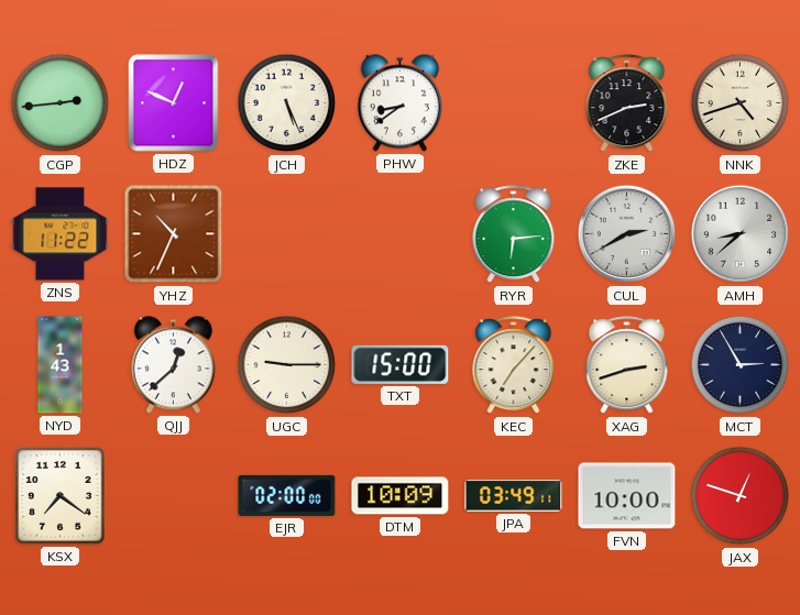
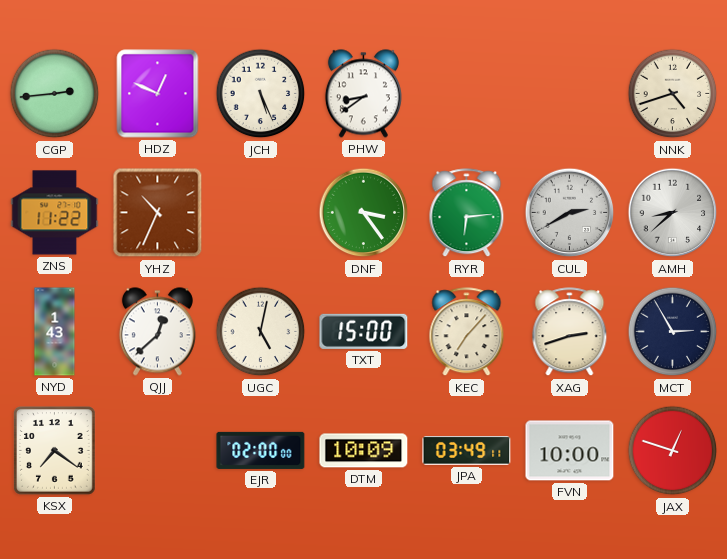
ZKE: 2:41 -> none (627, 103)
DNF: none -> 3:24 (364, 213)
UGC: 9:15 -> 5:02 (261, 332)
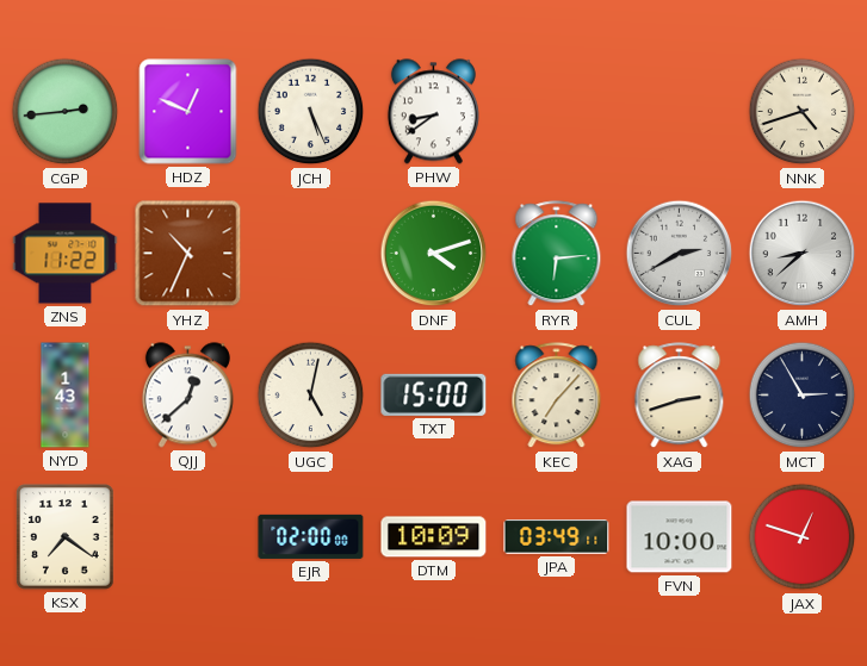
DNF: 3:24 -> 4:12 (434, 254)
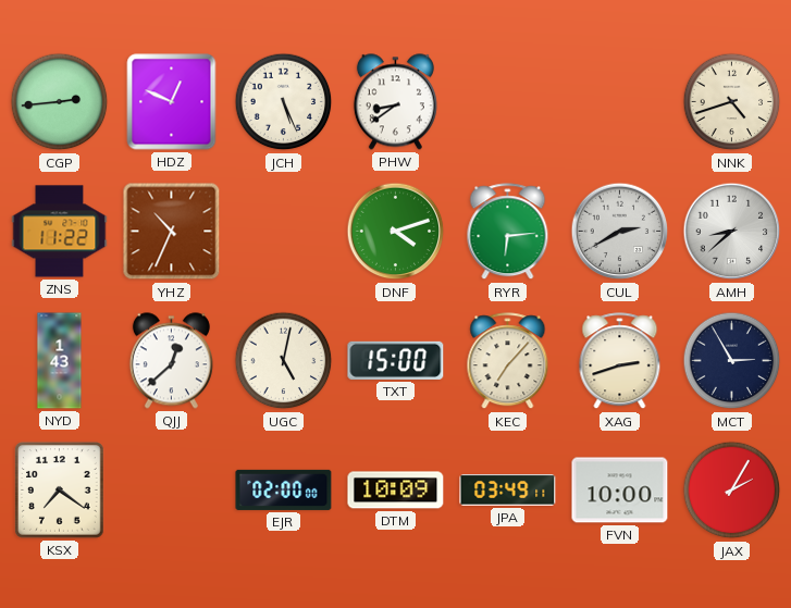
JAX: 12:48 -> 2:05 (732, 491)
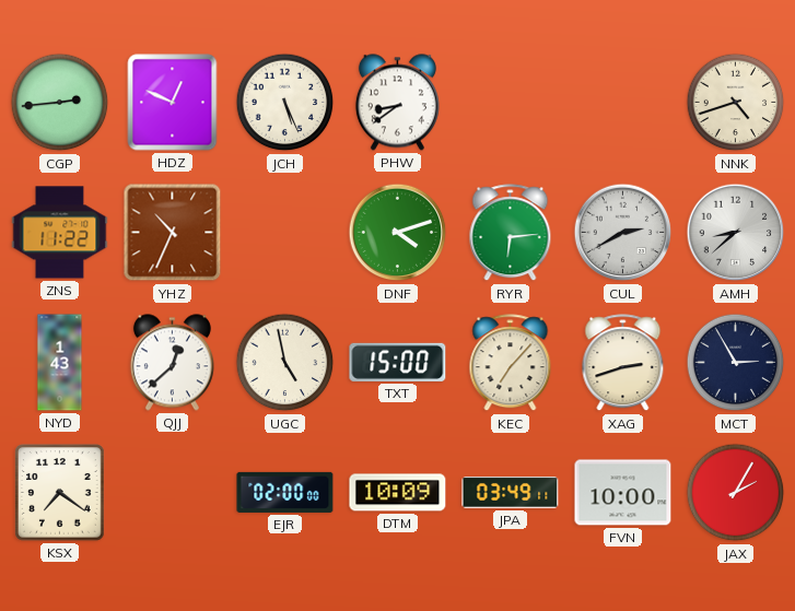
UGC: 5:02 -> 4:58 (285, 363)
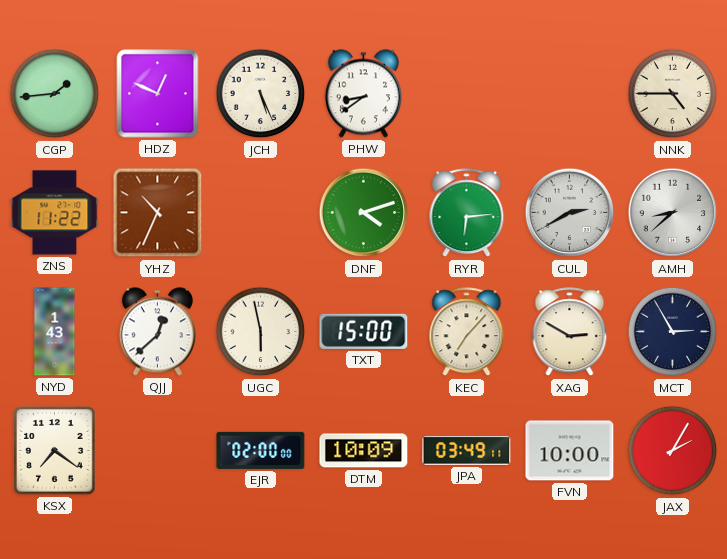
CGP: 2:44 -> 1:44 (55, 94)
NNK: 4:42 -> 4:45 (673, 94)
UGC: 4:58 -> 5:58 (261, 332)
XAG: 2:42 -> 2:50 (570, 332)
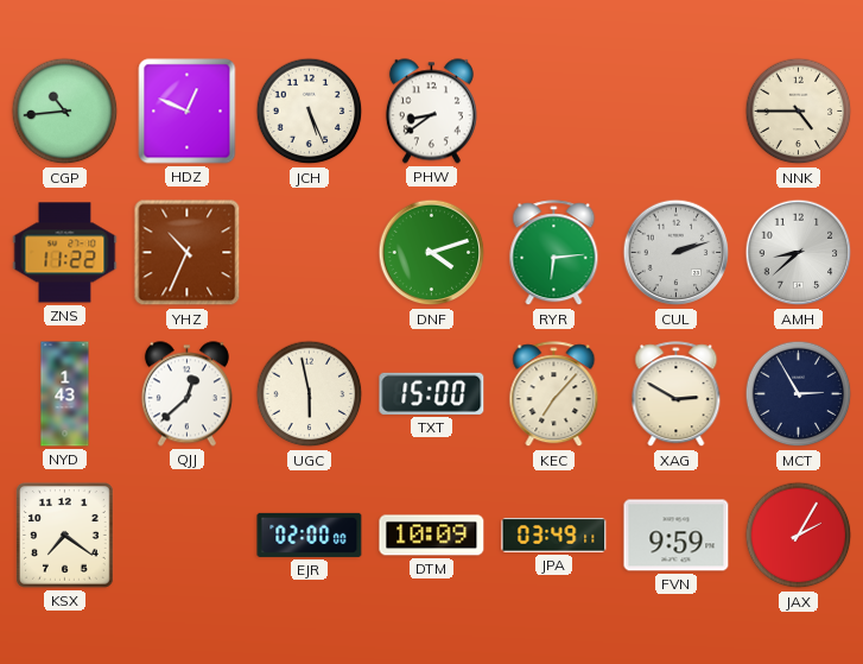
CGP: 1:44 -> 10:44 (65, 112)
CUL: 2:40 -> 2:12 (677, 253)
FVN: 10:00 -> 9:59 (677, 536)
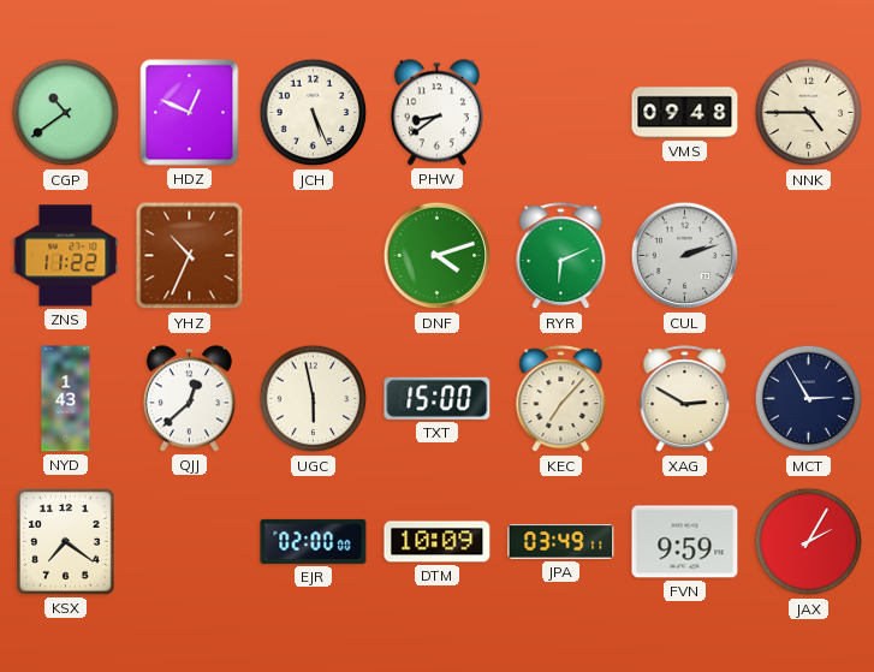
CGP: 10:44 -> 10:39 (66, 113)
VMS: none -> 09:48 (685, 113)
RYR: 6:14 -> 6:11 (561, 256)
AMH: 8:38 -> none (799, 253)
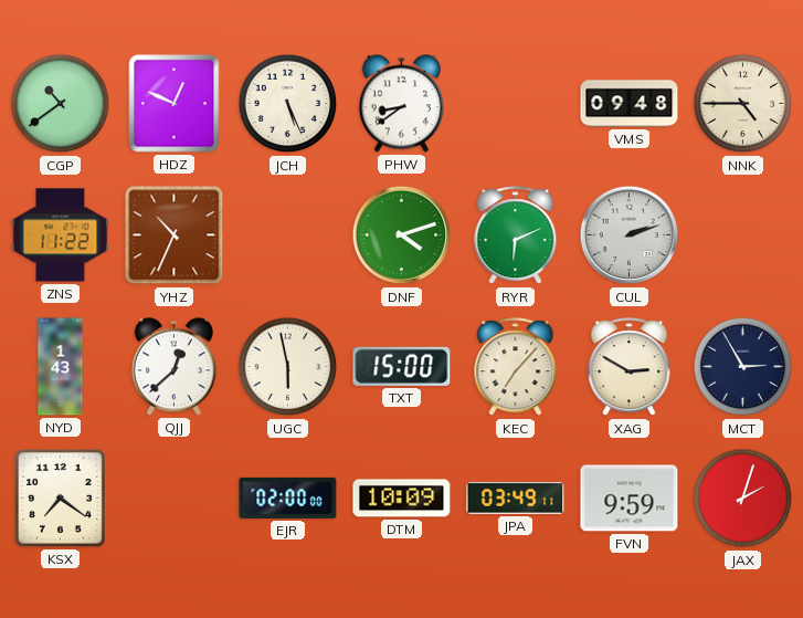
JAX: 2:05 -> 2:03 (743, 499)
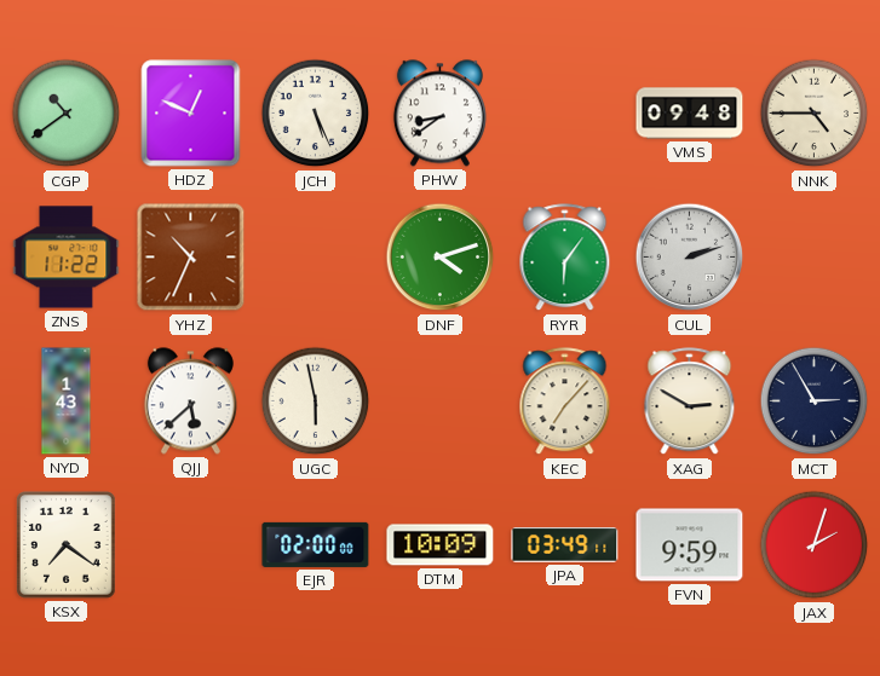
RYR: 6:11 -> 6:06 (565, 258)
QJJ: 12:38 -> 5:38 (190, 401)
TXT: 15:00 -> none (402, 366)
